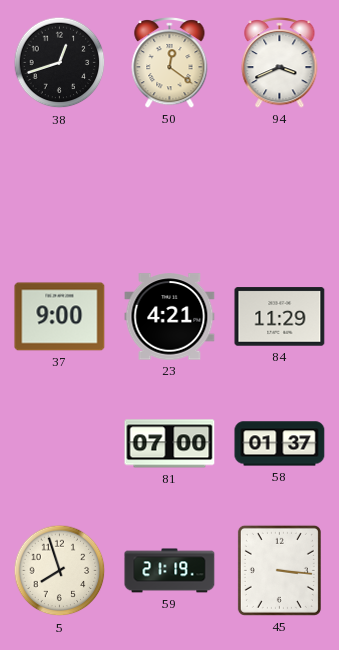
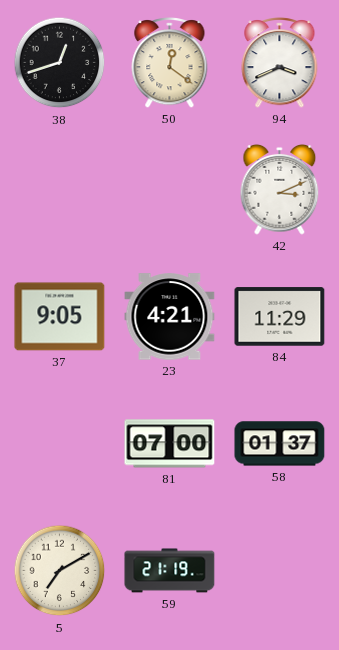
42: none -> 3:11 (280, 189)
37: 9:00 -> 9:05 (60, 317)
5: 7:57 -> 7:10 (60, 571)
45: 3:16 -> none (279, 570)
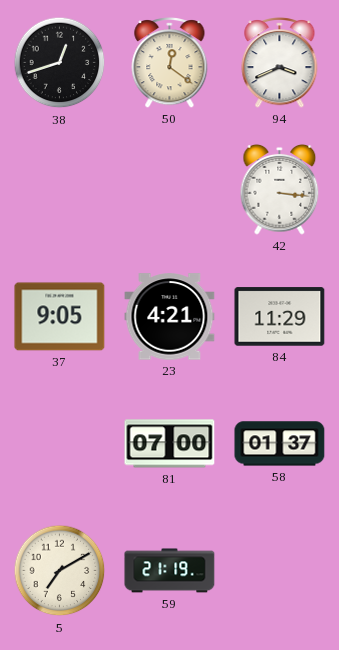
42: 3:11 -> 3:16 (280, 189)
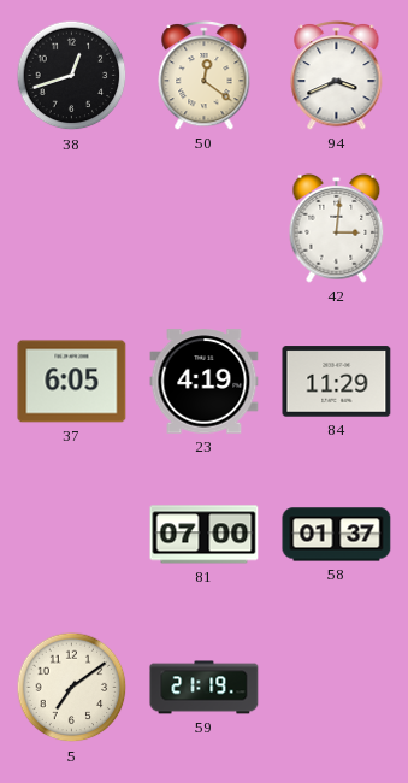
42: 3:16 -> 3:01 (337, 228)
37: 9:05 -> 6:05 (72, 382)
23: 4:21 -> 4:19 (205, 382)
5: 7:10 -> 7:09 (72, 688)
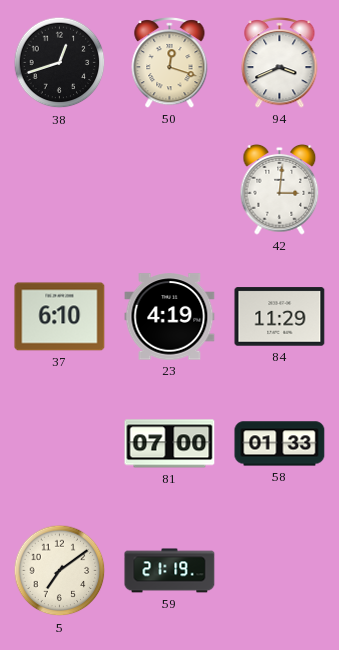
50: 12:21 -> 12:18 (170, 63)
37: 6:05 -> 6:10 (60, 317)
58: 01:37 -> 01:33 (280, 444)
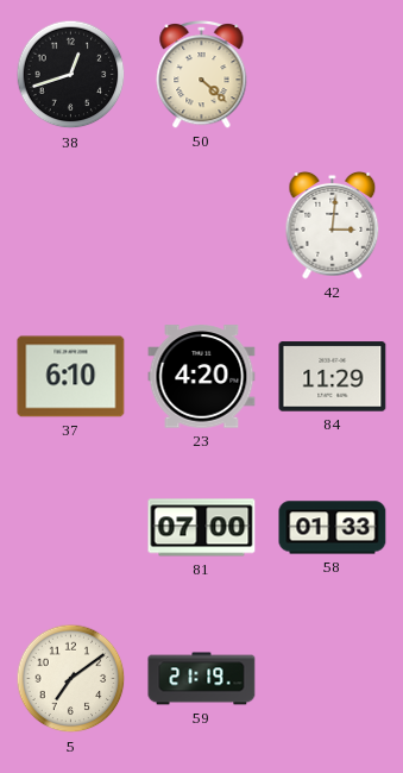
50: 12:18 -> 4:22 (202, 75)
94: 3:41 -> none (280, 63)
23: 4:19 -> 4:20 (202, 377)
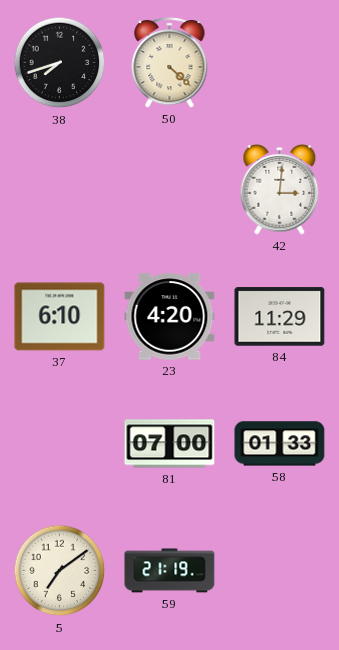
38: 12:42 -> 7:42 (60, 63)
